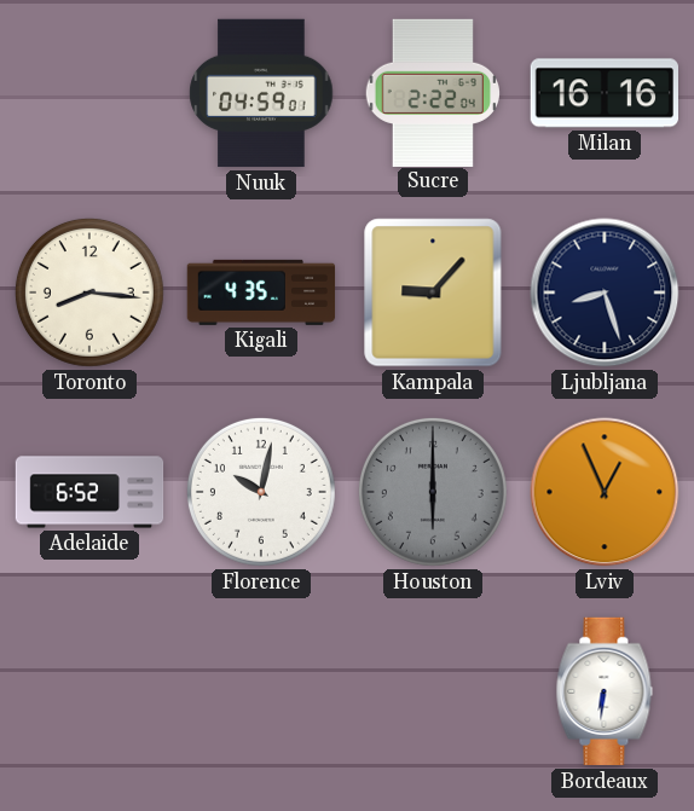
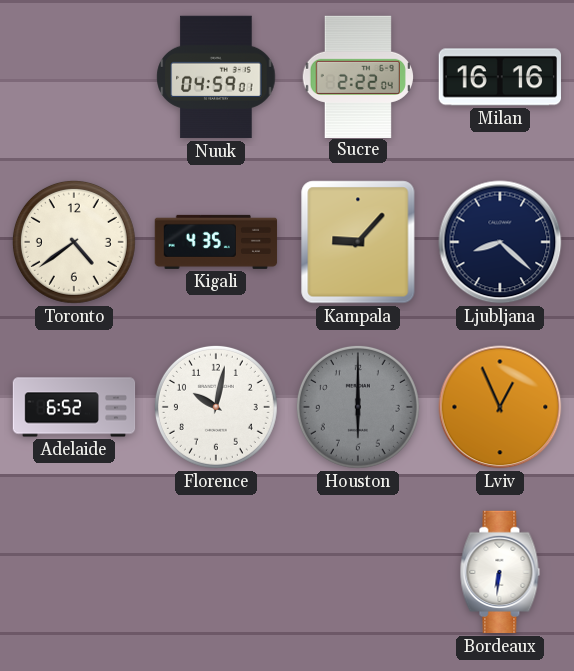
Toronto: 8:16 -> 4:39 (74, 242)
Ljubljana: 8:27 -> 8:22 (500, 242)
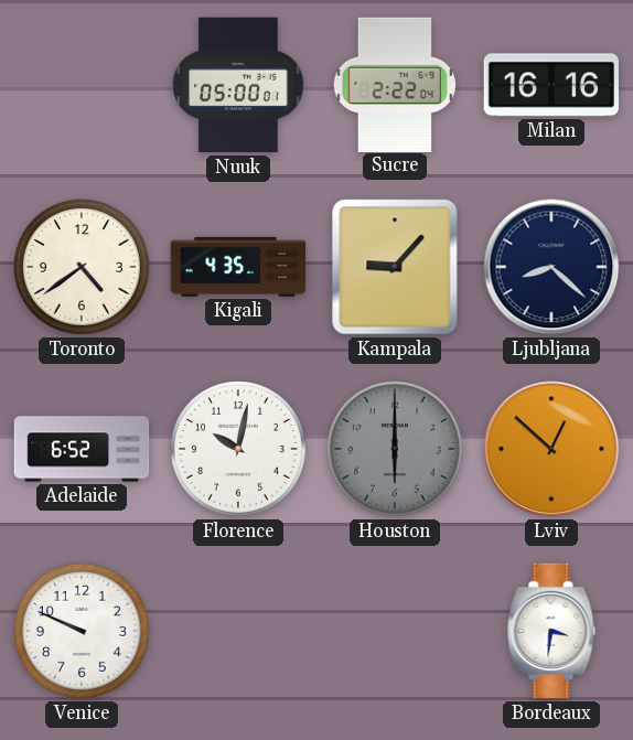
Nuuk: 04:59 -> 05:00 (238, 85)
Lviv: 12:56 -> 12:52 (551, 449)
Venice: none -> 9:49 (82, 631)
Bordeaux: 6:31 -> 3:31 (551, 631)
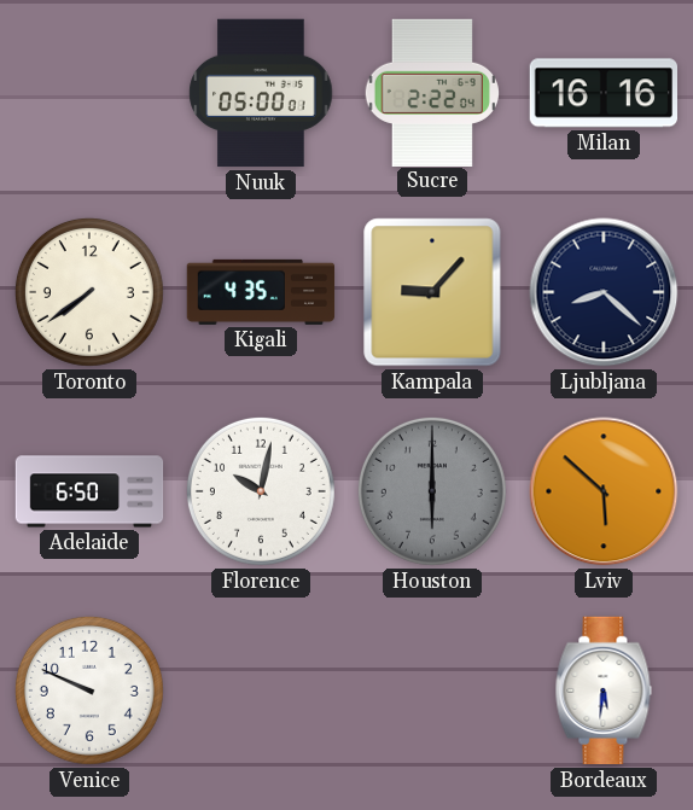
Toronto: 4:39 -> 7:39 (89, 292)
Adelaide: 6:52 -> 6:50 (89, 491)
Lviv: 12:52 -> 5:52 (604, 491)
Bordeaux: 3:31 -> 5:31 (604, 690)
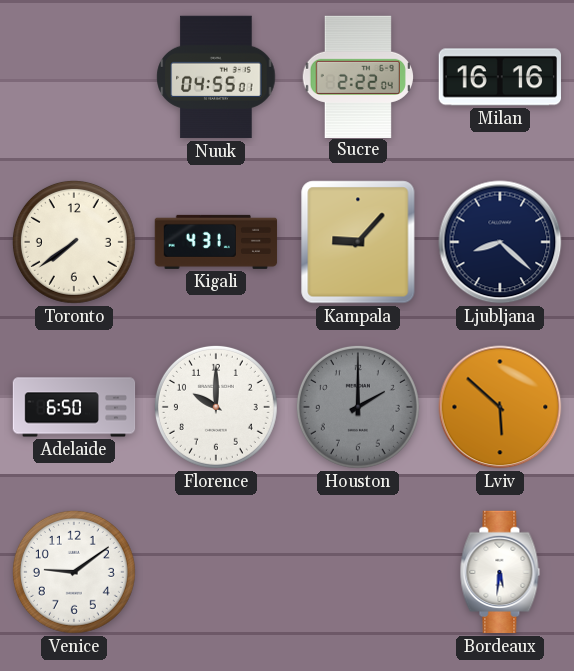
Nuuk: 05:00 -> 04:55 (216, 77)
Kigali: 4:35 -> 4:31 (216, 242)
Florence: 10:02 -> 10:00 (216, 407)
Houston: 6:00 -> 2:00 (358, 407)
Venice: 9:49 -> 9:09 (74, 572)
